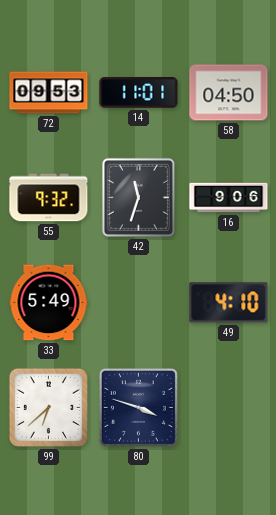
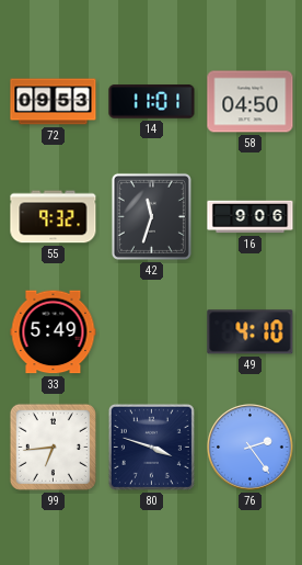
99: 6:38 -> 6:44 (53, 447)
76: none -> 2:24 (251, 448)
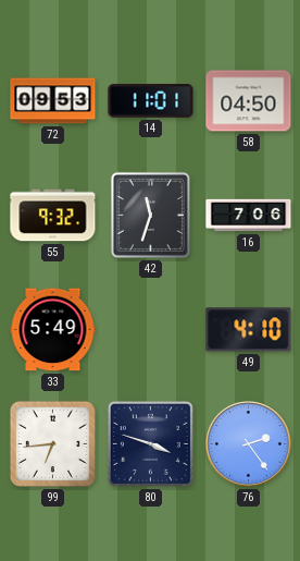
16: 9:06 -> 7:06 (249, 216)
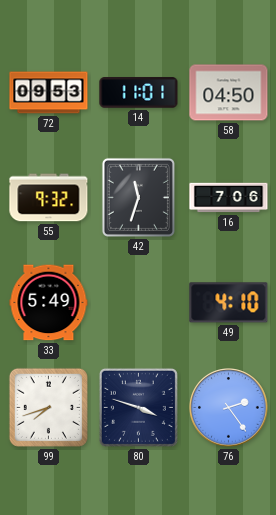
99: 6:44 -> 7:42 (48, 407)
